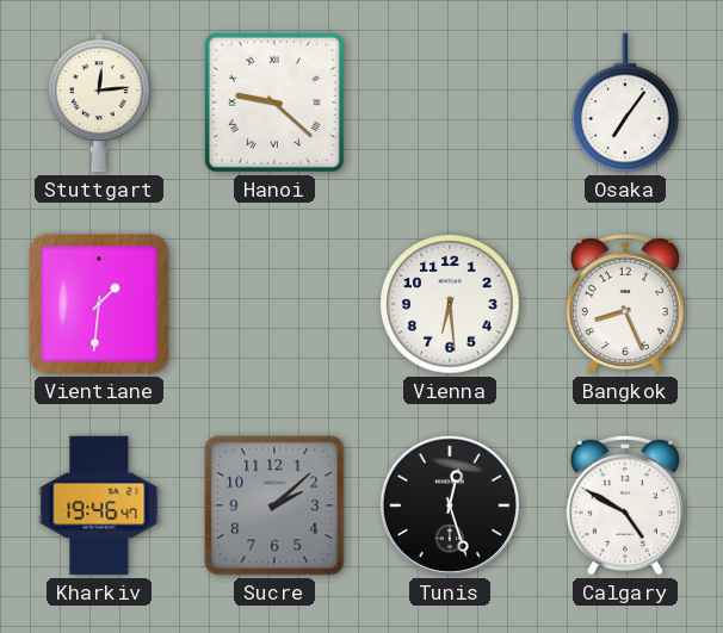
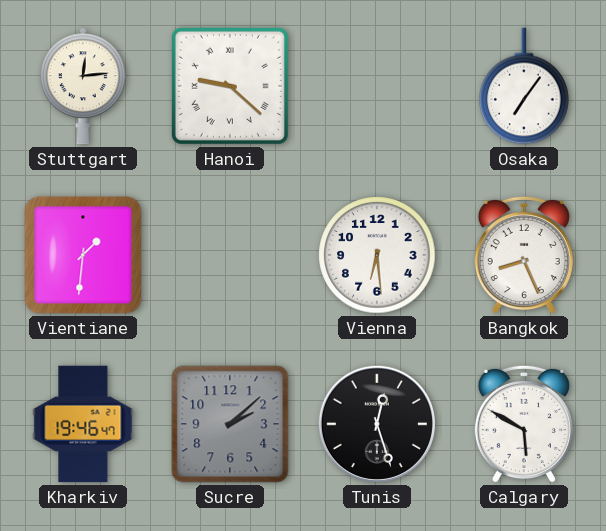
Calgary: 4:50 -> 5:50 (524, 424)
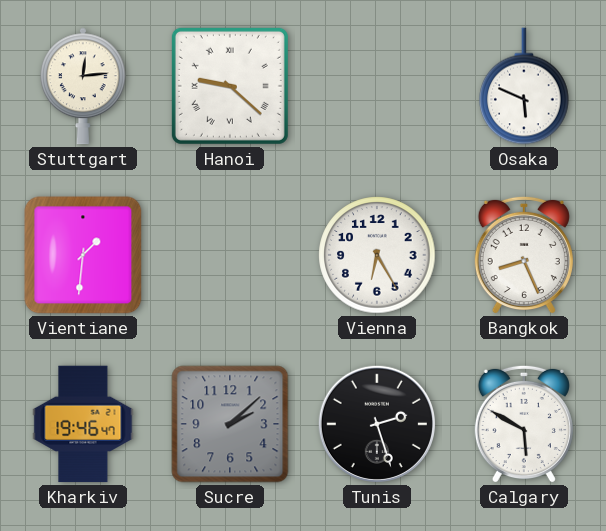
Osaka: 7:06 -> 5:49 (524, 86)
Vienna: 6:29 -> 6:25 (377, 255)
Tunis: 12:27 -> 2:27 (377, 424)
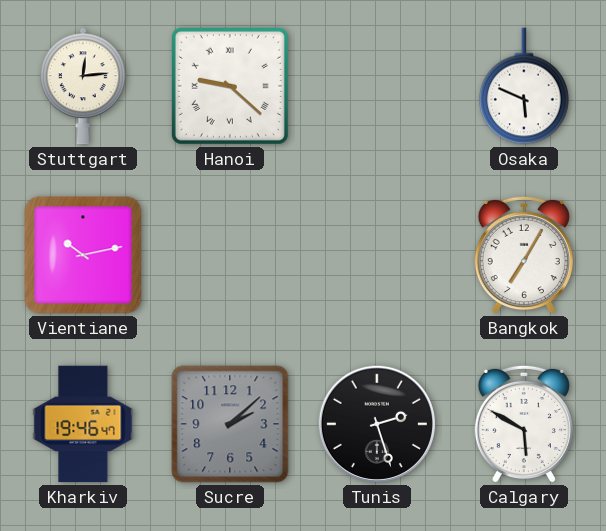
Vientiane: 1:31 -> 10:13 (83, 255)
Vienna: 6:25 -> none (377, 255)
Bangkok: 8:26 -> 7:05 (524, 255)
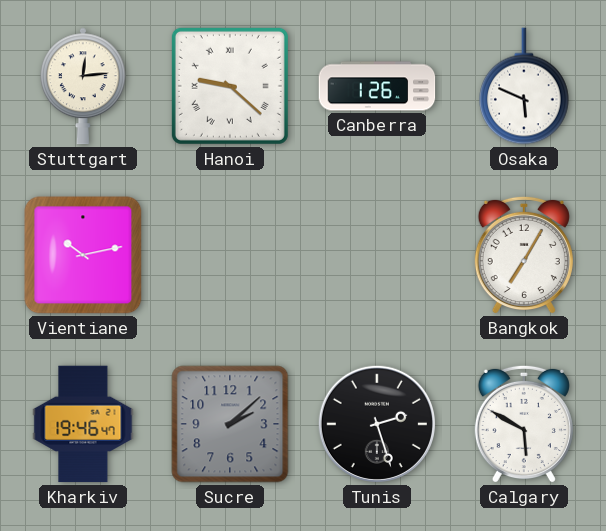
Canberra: none -> 1:26 (377, 86)
